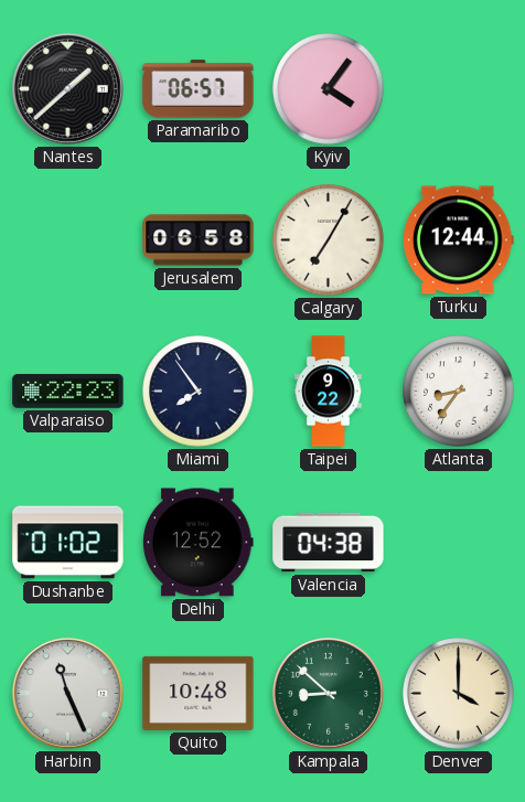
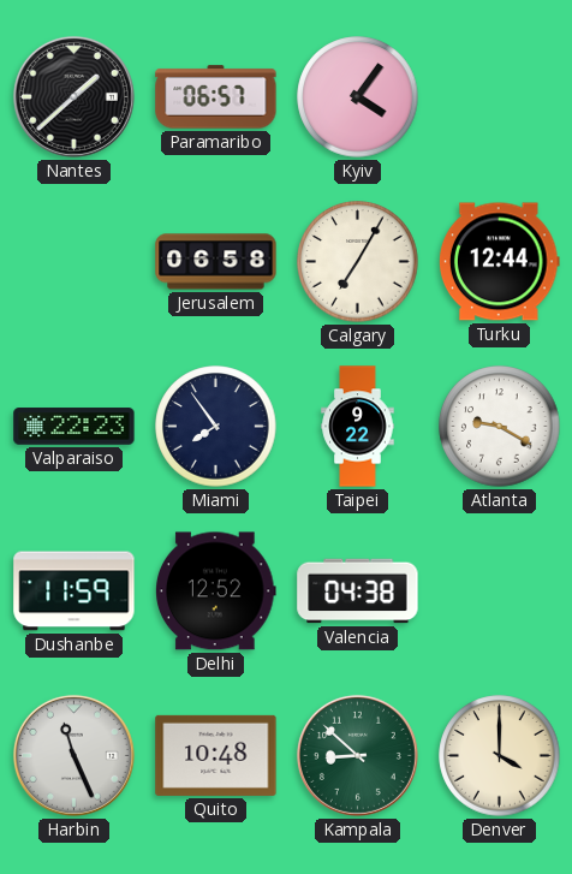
Atlanta: 8:36 -> 9:20 (500, 427)
Dushanbe: 01:02 -> 11:59 (75, 591)
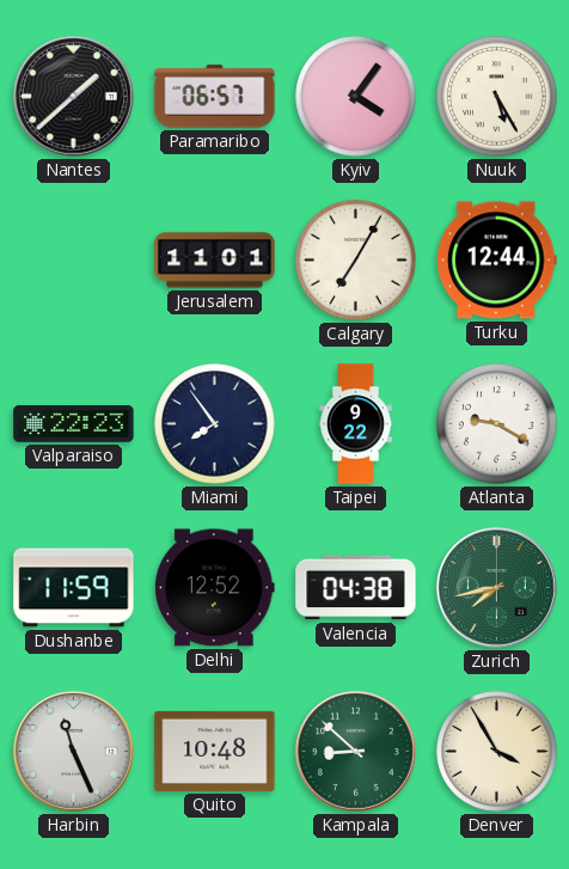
Nuuk: none -> 5:25 (497, 97)
Jerusalem: 06:58 -> 11:01 (215, 261)
Zurich: none -> 7:43 (496, 587)
Denver: 4:00 -> 3:55 (497, 752)
